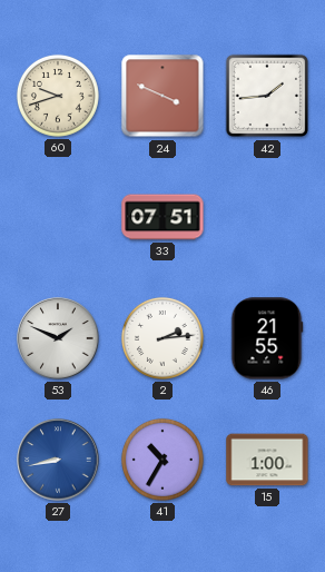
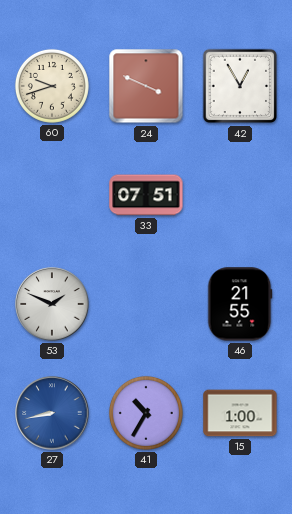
42: 1:44 -> 12:55 (240, 86)
2: 2:14 -> none (162, 338)
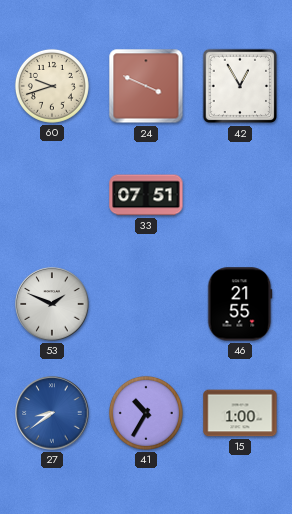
27: 8:43 -> 8:39 (52, 413)
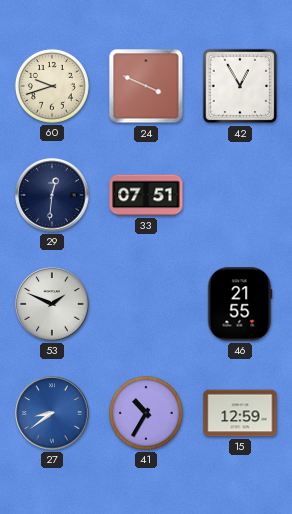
29: none -> 12:31 (52, 195)
15: 1:00 -> 12:59 (240, 413)
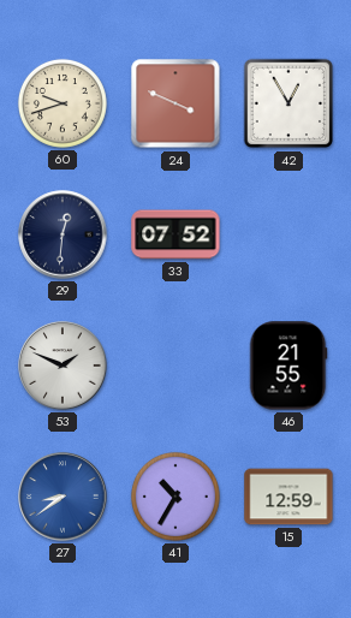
33: 07:51 -> 07:52 (175, 234)
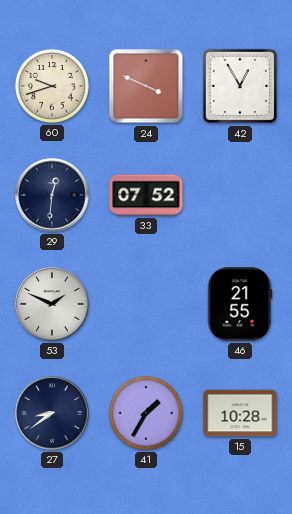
27 dial: blue -> navy (52, 413)
41: 10:35 -> 1:35 (146, 413)
15: 12:59 -> 10:28 (240, 413)
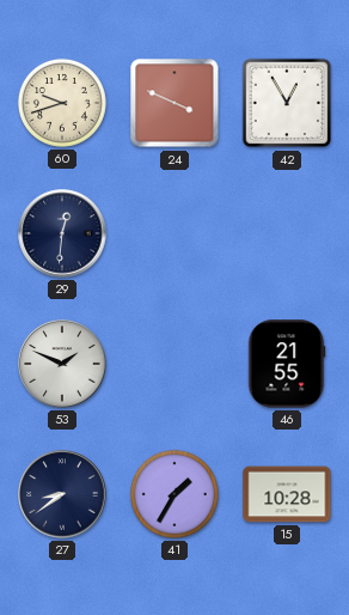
33: 07:52 -> none (146, 195)
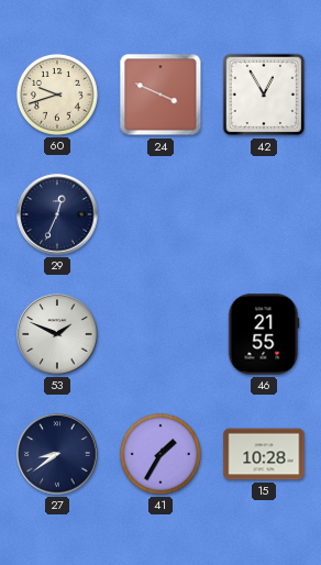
29: 12:31 -> 12:34 (57, 214)
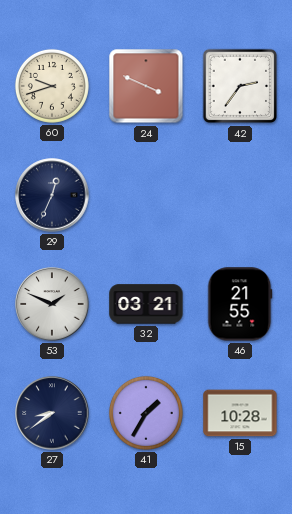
42: 12:55 -> 2:36 (240, 86)
32: none -> 03:21 (146, 304)
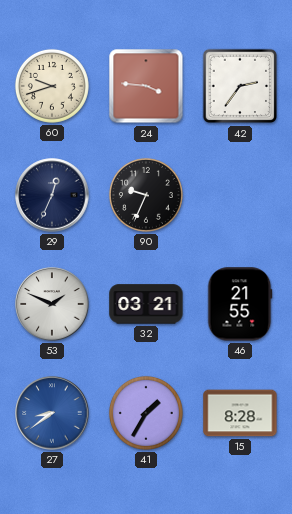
24: 3:49 -> 3:46 (146, 86)
90: none -> 9:34 (146, 195)
27 dial: navy -> blue (52, 413)
15: 10:28 -> 8:28 (240, 413)
